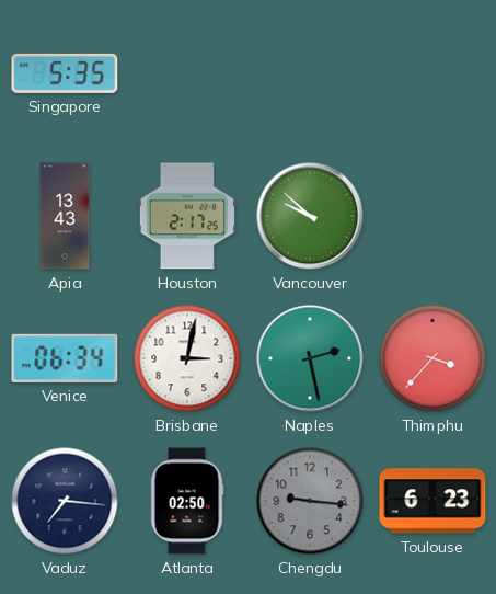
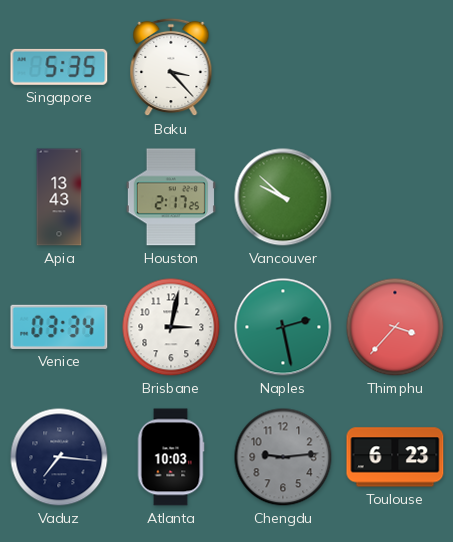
Baku: none -> 3:23 (171, 67)
Venice: 06:34 -> 03:34 (59, 327)
Atlanta: 02:50 -> 10:03 (171, 457)
Chengdu: 9:16 -> 9:14 (283, 457)
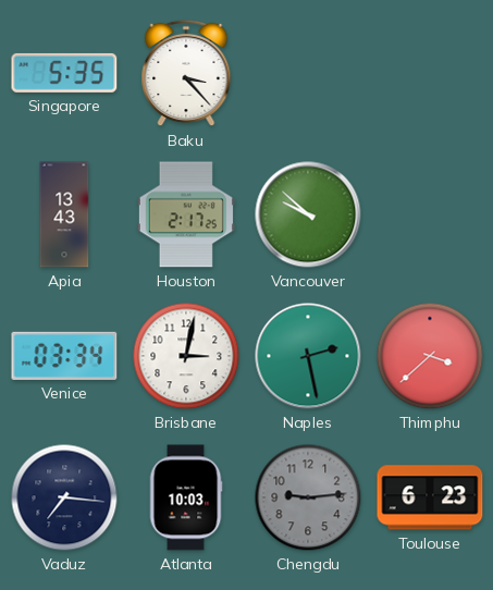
Thimphu: 3:37 -> 3:38 (430, 356)
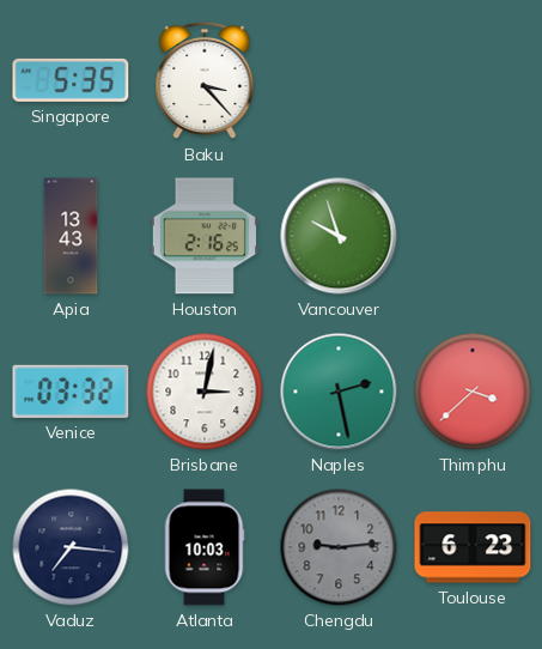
Houston: 2:17 -> 2:16 (205, 236)
Vancouver: 9:52 -> 9:57 (339, 236)
Venice: 03:34 -> 03:32 (71, 392)
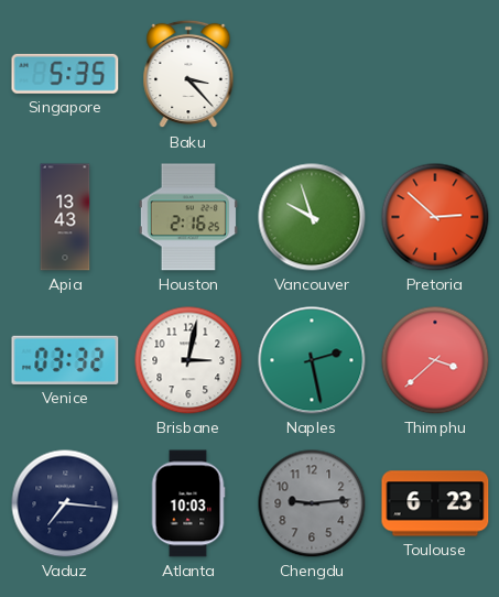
Pretoria: none -> 2:52 (435, 217)
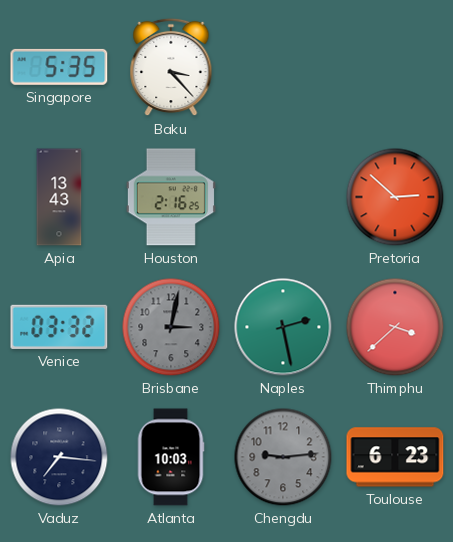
Vancouver: 9:57 -> none (312, 217)
Brisbane dial: white -> grey (171, 327)
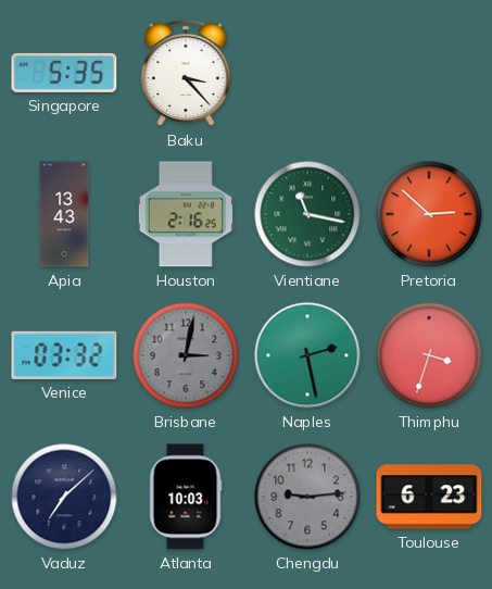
Vientiane: none -> 11:17 (307, 214)
Thimphu: 3:38 -> 3:33 (429, 355)
Vaduz: 7:16 -> 7:08 (64, 497)
